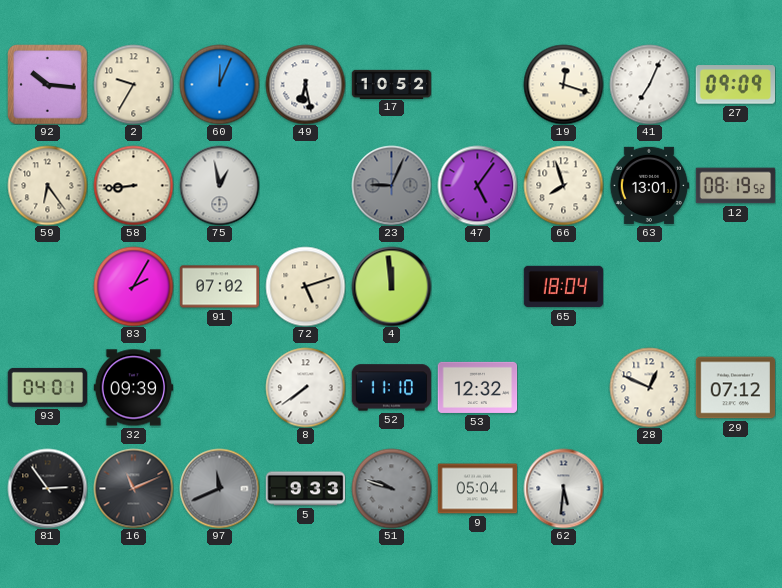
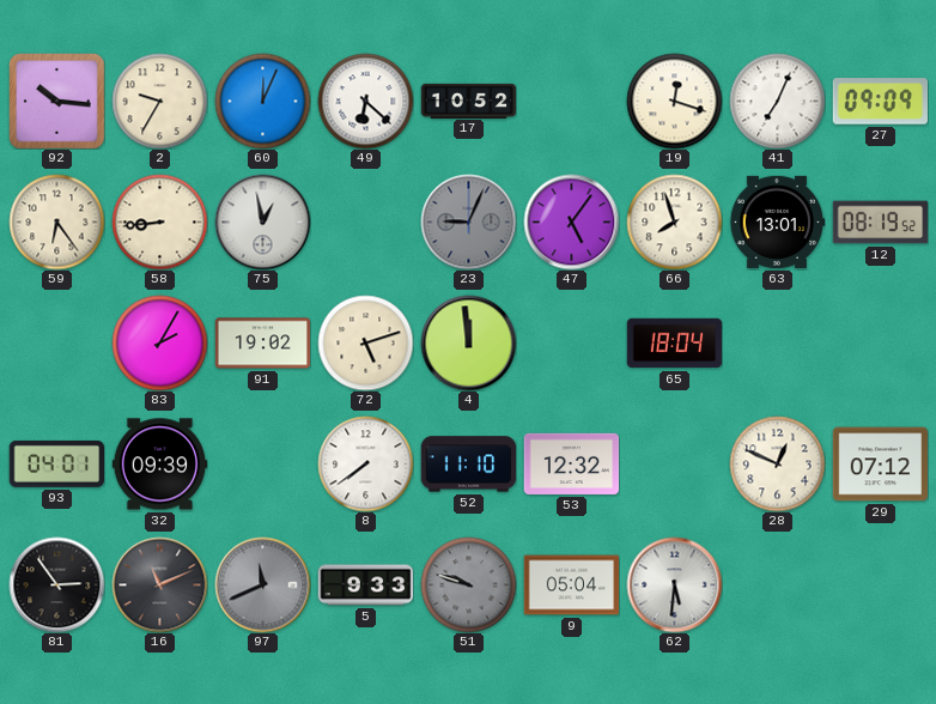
49: 6:28 -> 6:22 (365, 101)
91: 07:02 -> 19:02 (262, 344)
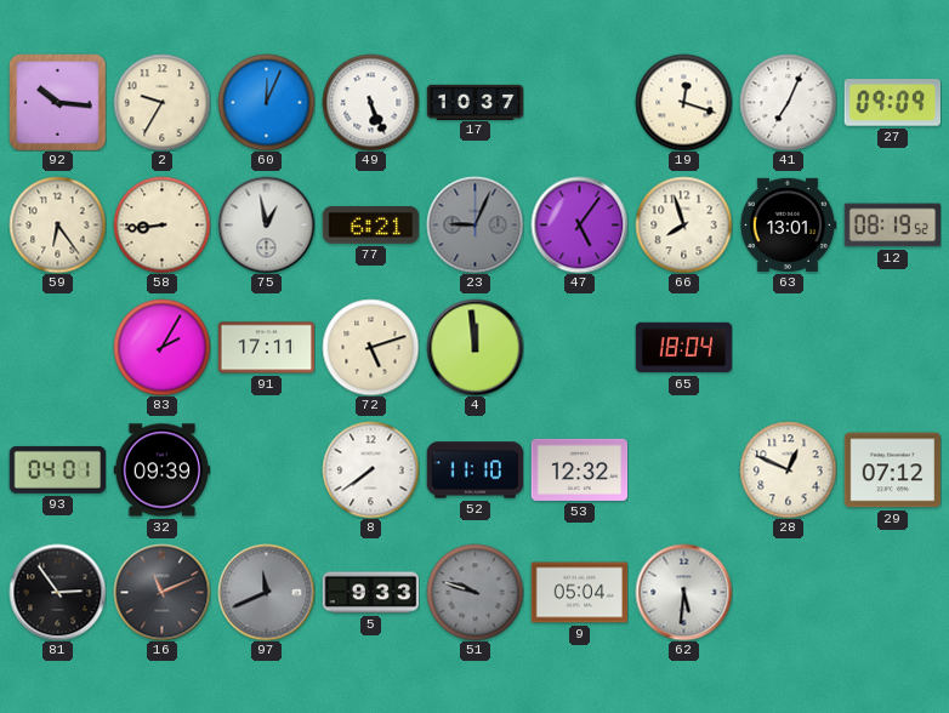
49: 6:22 -> 5:26 (370, 102)
17: 10:52 -> 10:37 (474, 102)
77: none -> 6:21 (370, 226)
91: 19:02 -> 17:11 (266, 348)
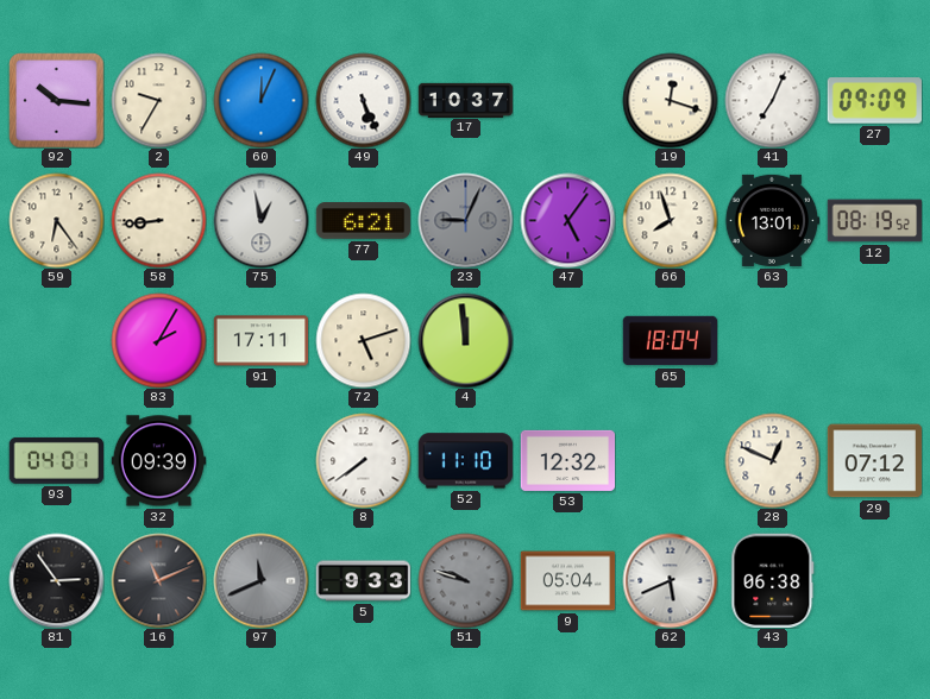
62: 5:31 -> 5:41 (670, 580)
43: none -> 06:38 (773, 580)
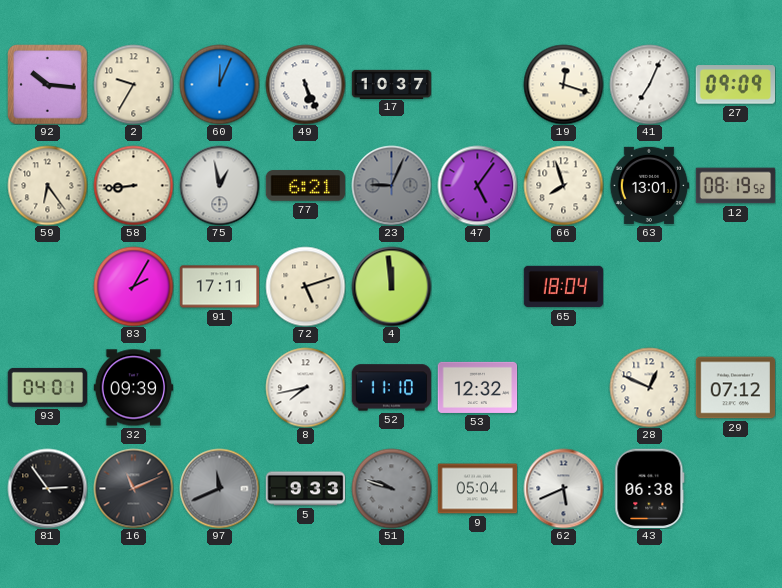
8: 7:39 -> 7:43 (305, 387)
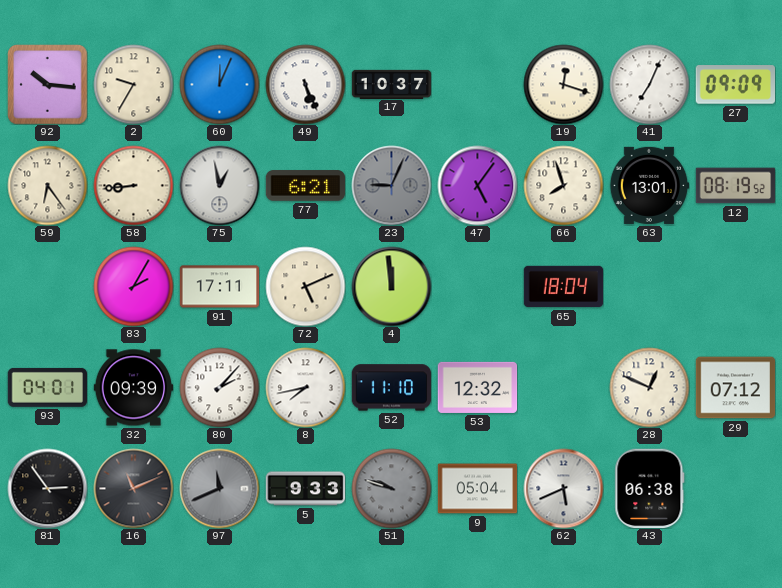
72: 5:12 -> 5:11 (305, 286)
80: none -> 2:07 (219, 387)
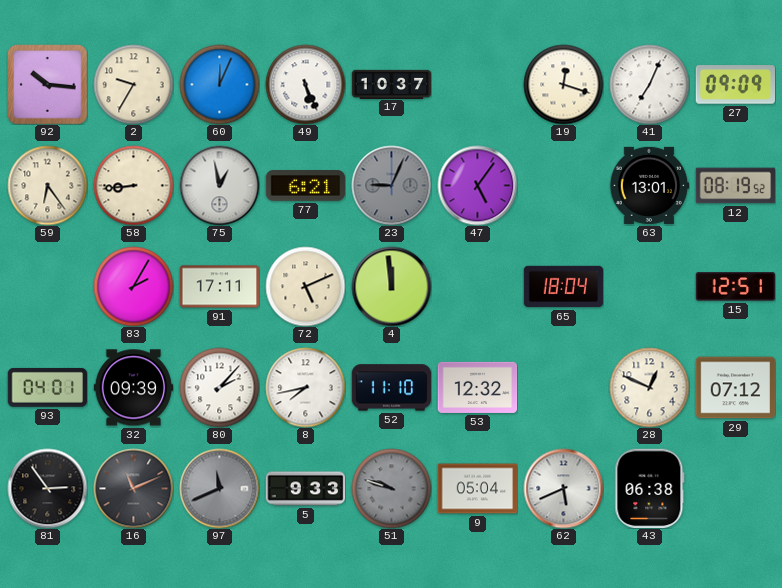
66: 7:57 -> none (563, 185)
15: none -> 12:51 (735, 287)
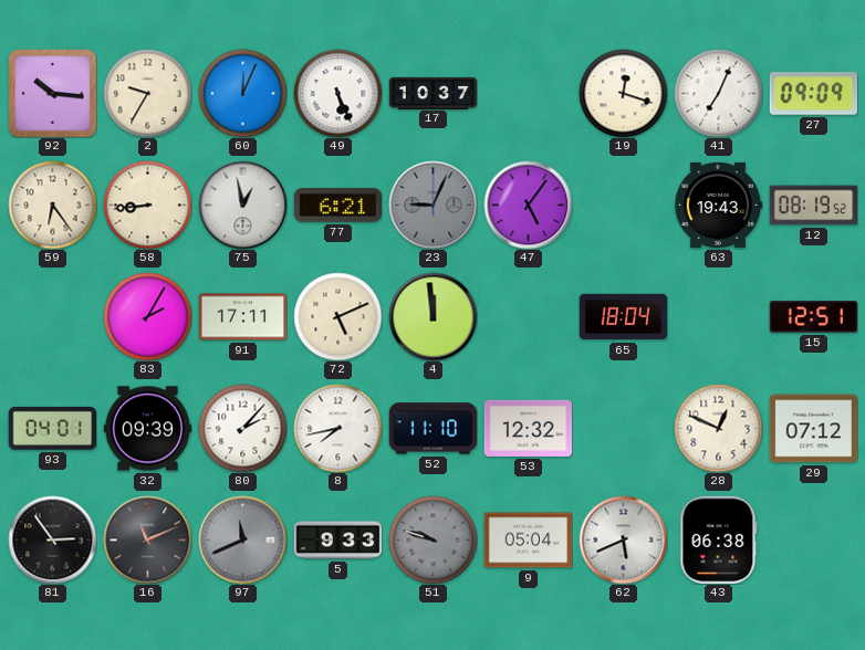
63: 13:01 -> 19:43 (718, 205)
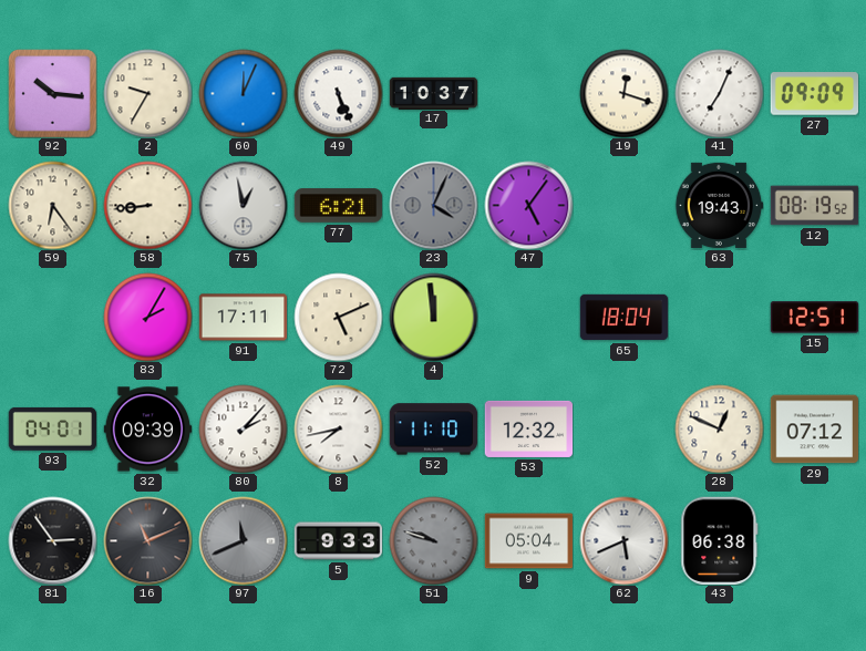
23: 9:04 -> 4:04 (433, 205)
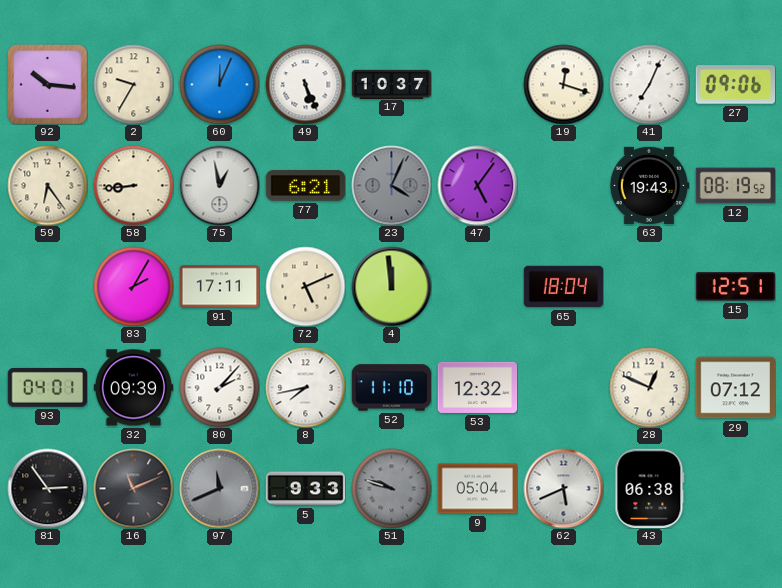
27: 09:09 -> 09:06 (735, 85)
